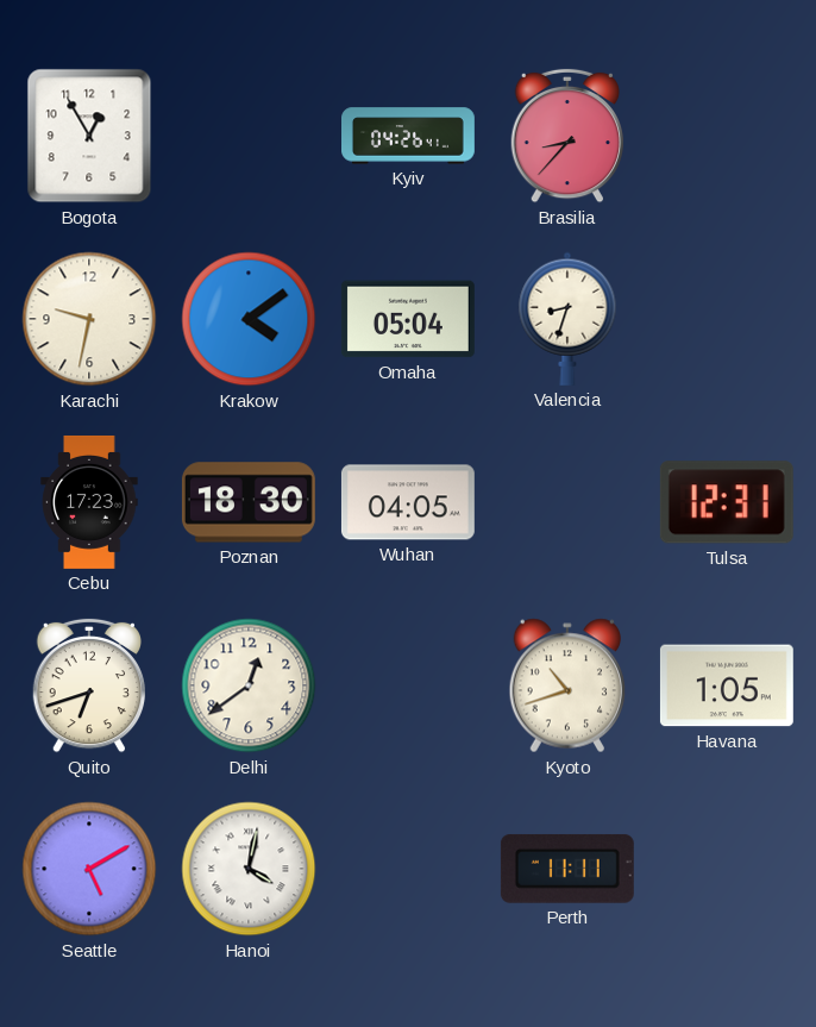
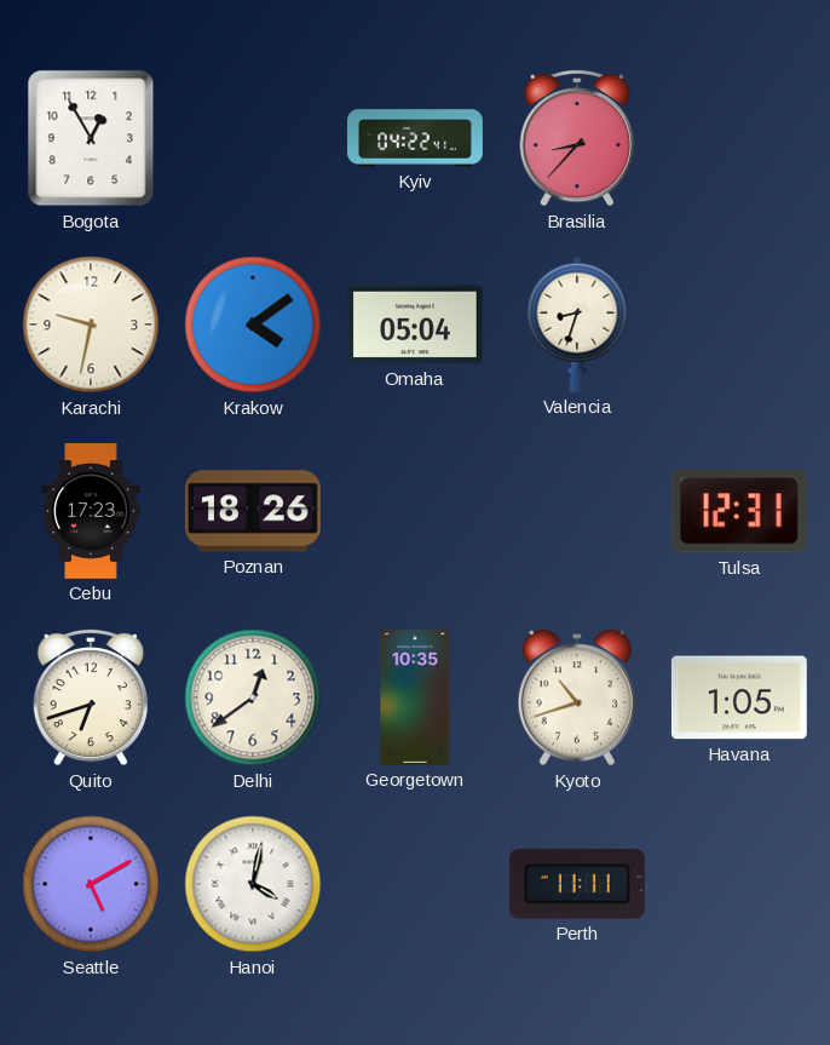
Kyiv: 04:26 -> 04:22 (416, 138)
Poznan: 18:30 -> 18:26 (253, 511)
Wuhan: 04:05 -> none (408, 502)
Georgetown: none -> 10:35 (415, 697)
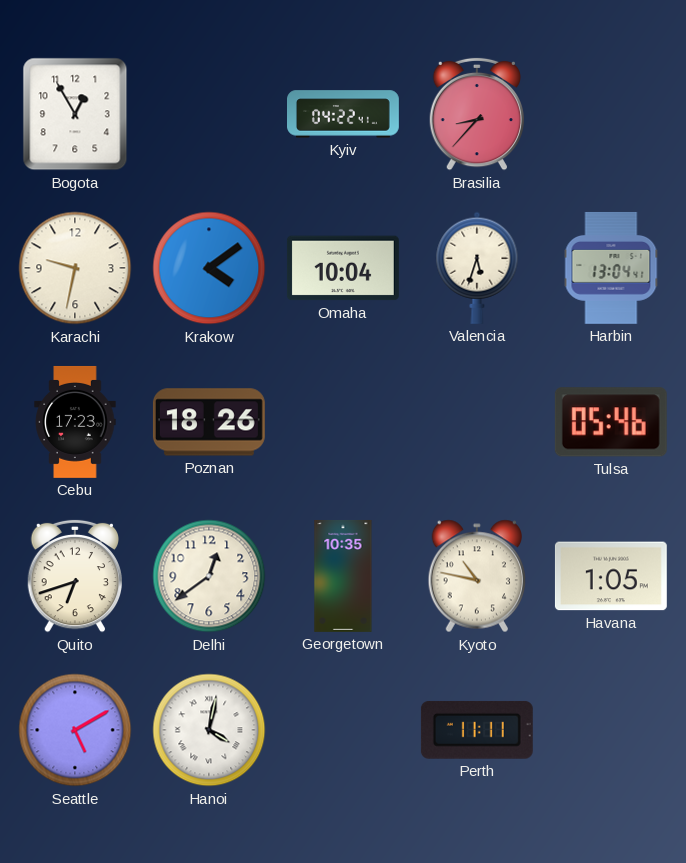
Omaha: 05:04 -> 10:04 (343, 268)
Valencia: 8:33 -> 5:33 (477, 268)
Harbin: none -> 13:04 (611, 268)
Tulsa: 12:31 -> 05:46 (611, 422)
Kyoto: 10:42 -> 10:47 (477, 576)
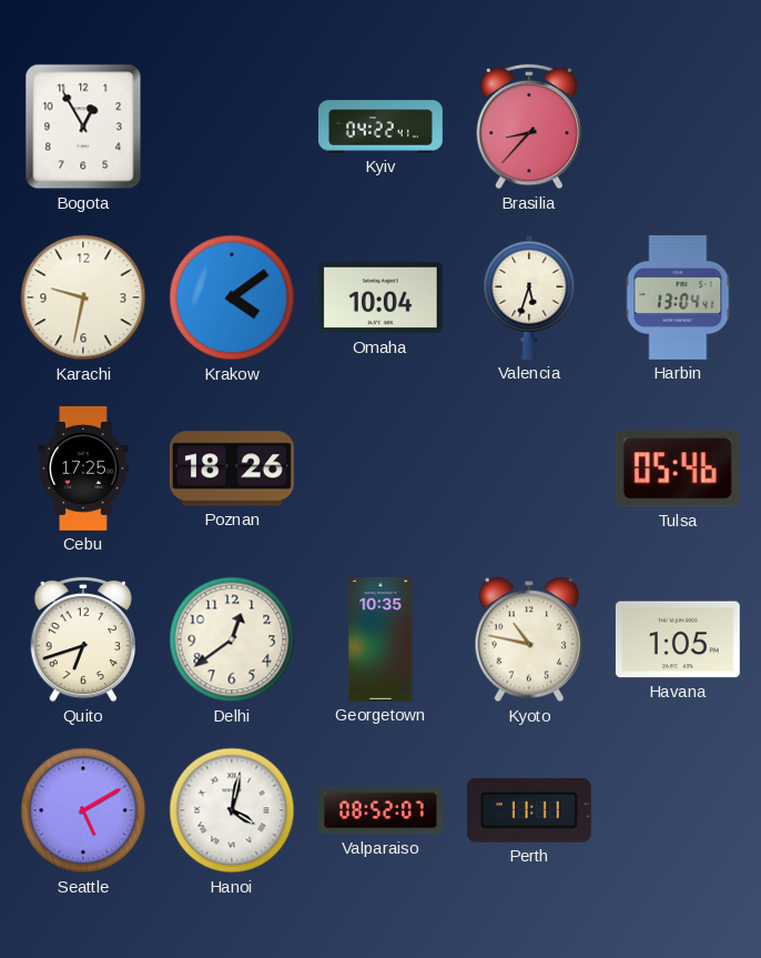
Cebu: 17:23 -> 17:25 (83, 468)
Valparaiso: none -> 08:52 (380, 810)
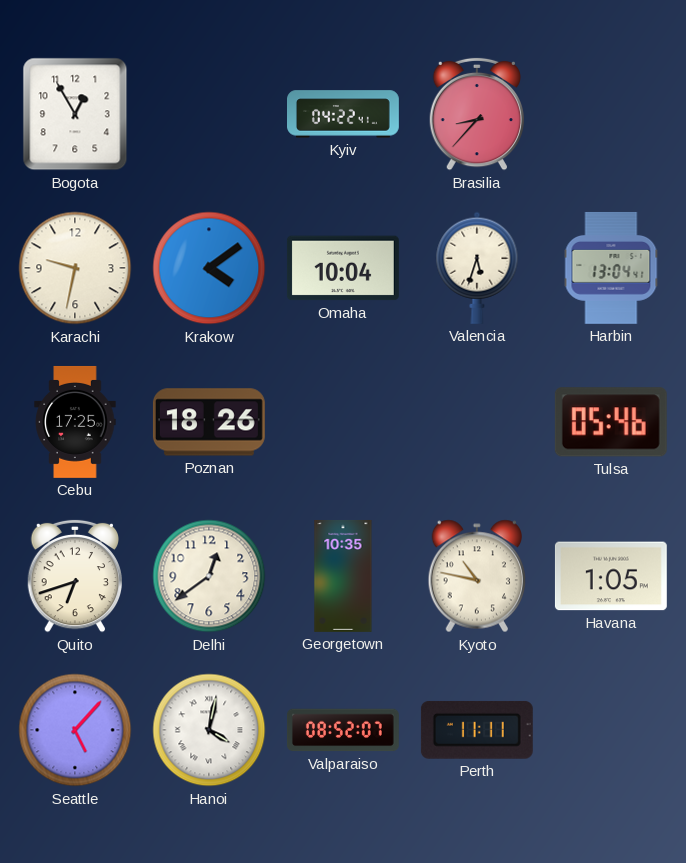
Seattle: 5:10 -> 5:07 (75, 730)
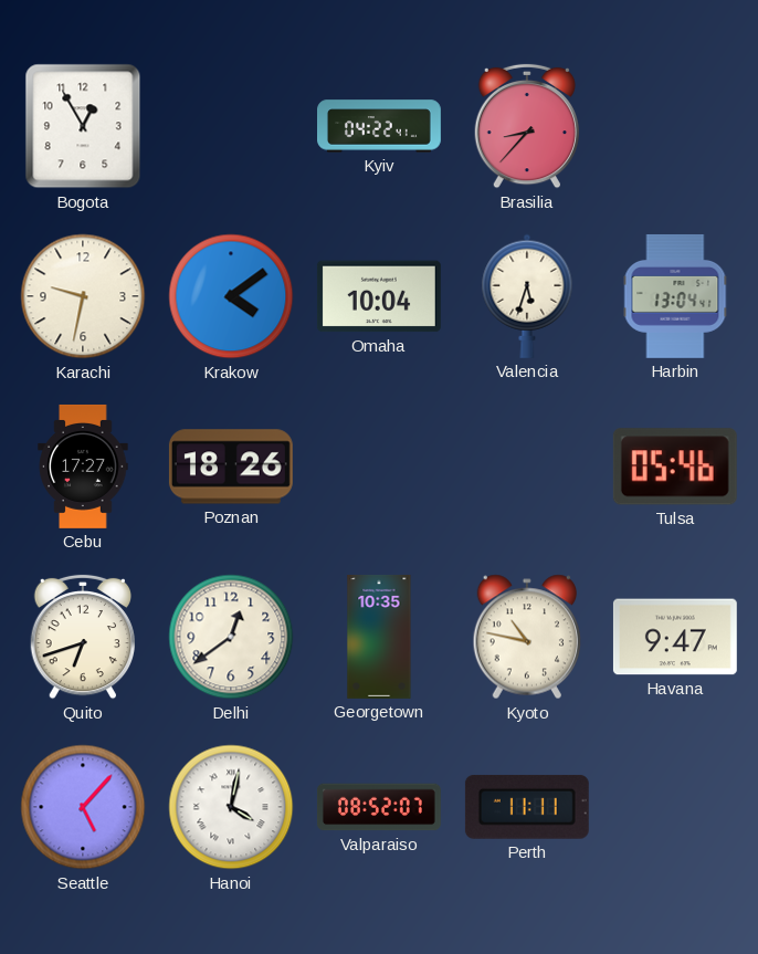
Cebu: 17:25 -> 17:27 (83, 466)
Havana: 1:05 -> 9:47 (675, 637)
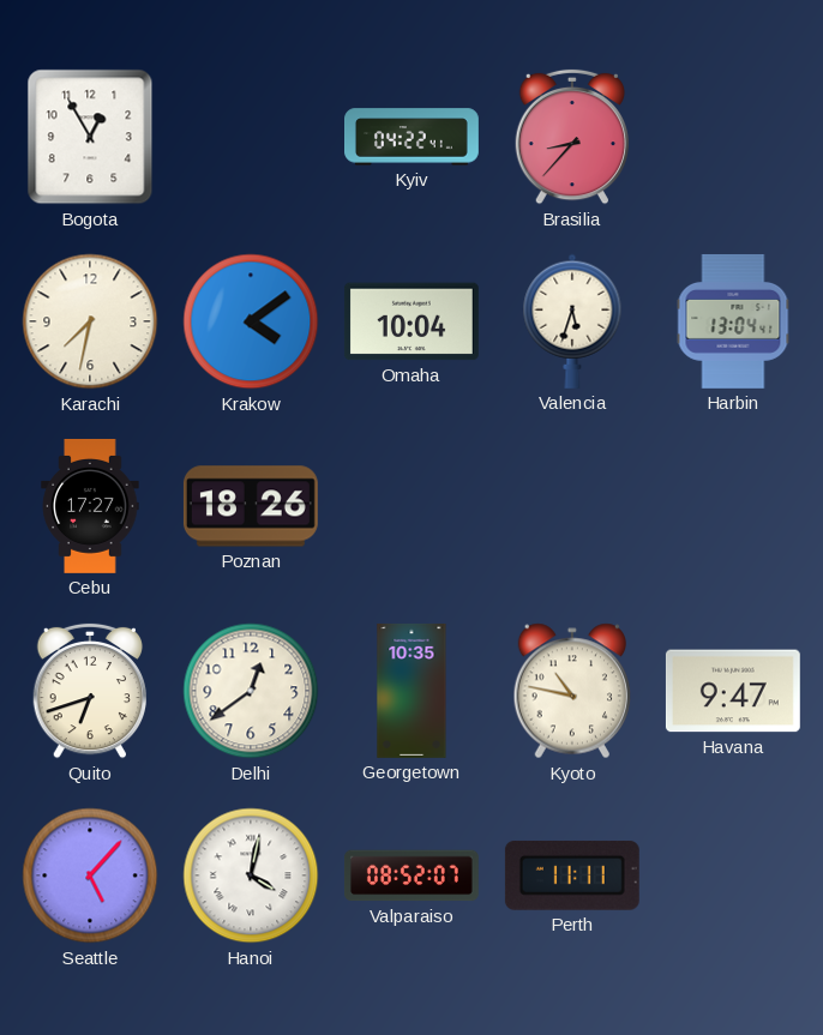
Karachi: 9:32 -> 7:32 (90, 321)
Tulsa: 05:46 -> none (675, 466)
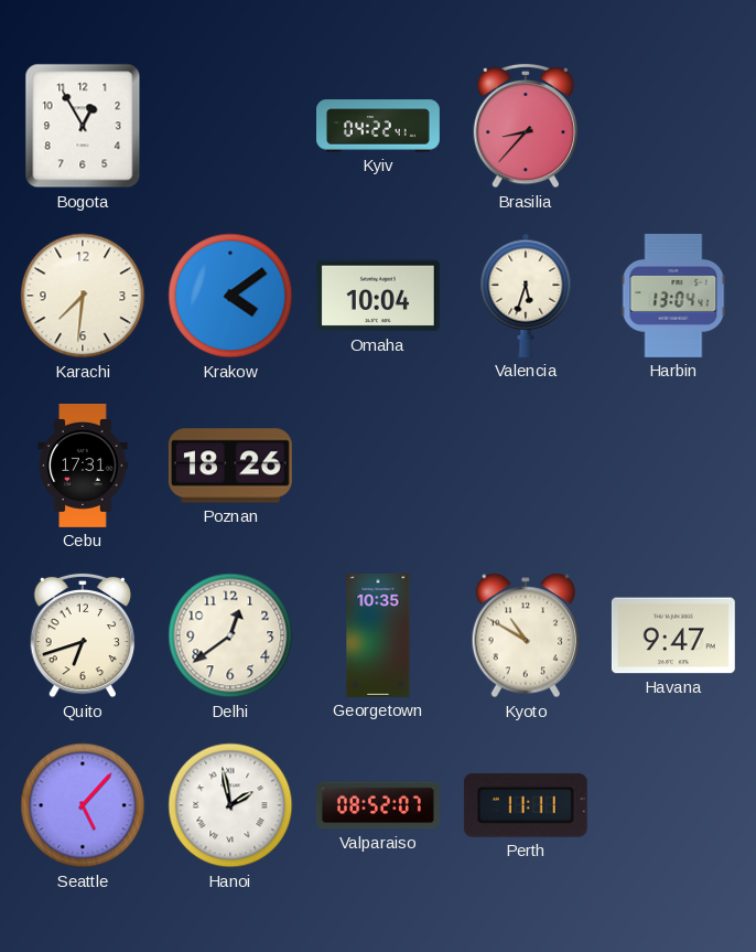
Karachi: 7:32 -> 7:31 (83, 296)
Cebu: 17:27 -> 17:31 (83, 466)
Kyoto: 10:47 -> 10:50 (526, 635)
Hanoi: 4:02 -> 1:58 (230, 805)
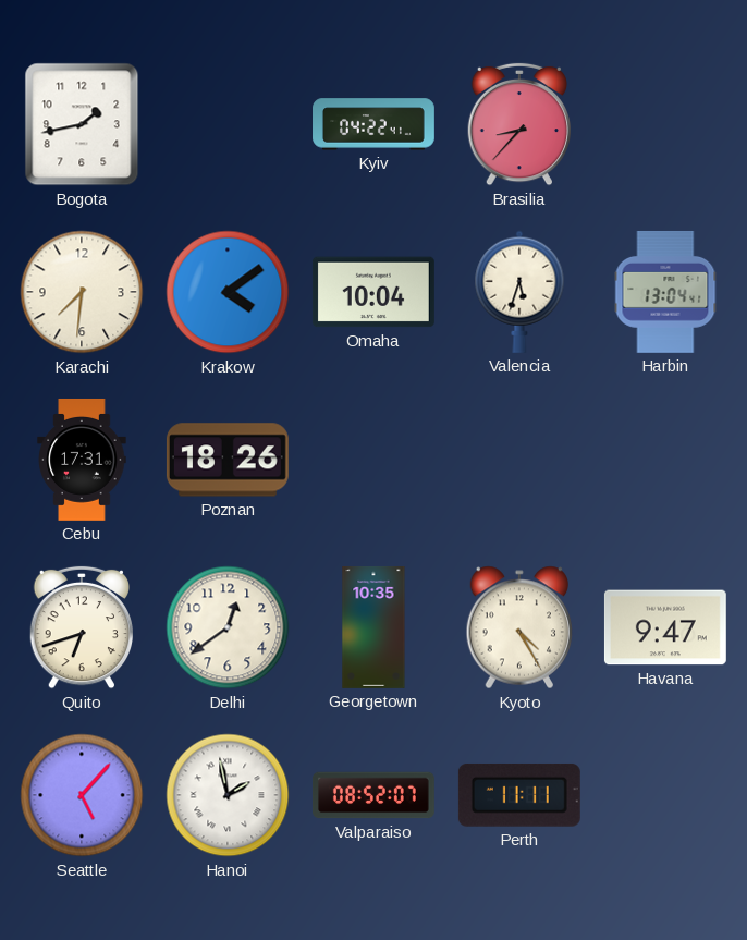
Bogota: 12:55 -> 1:43 (82, 124)
Kyoto: 10:50 -> 4:25 (519, 627)
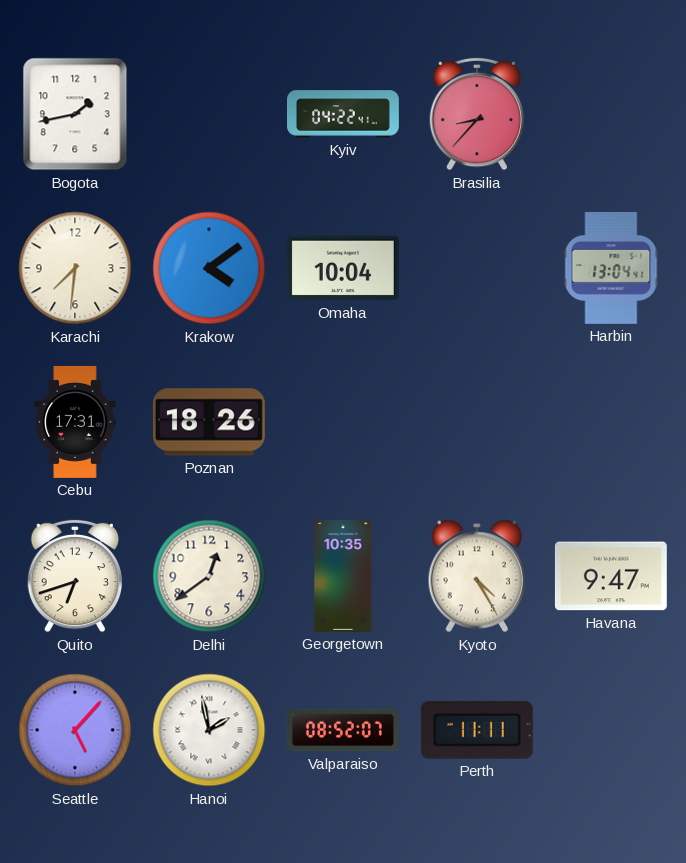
Valencia: 5:33 -> none (519, 292)
